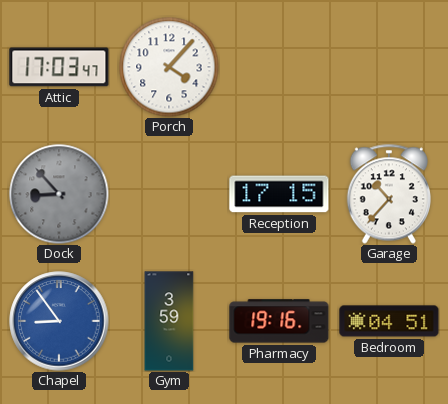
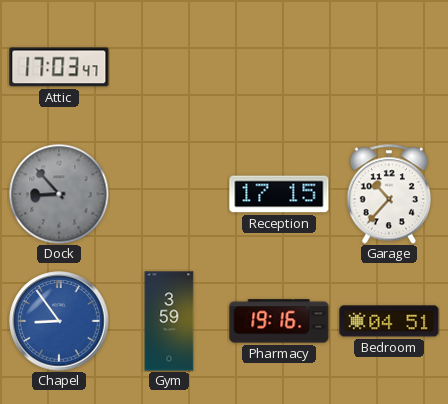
Porch: 4:07 -> none (169, 67)
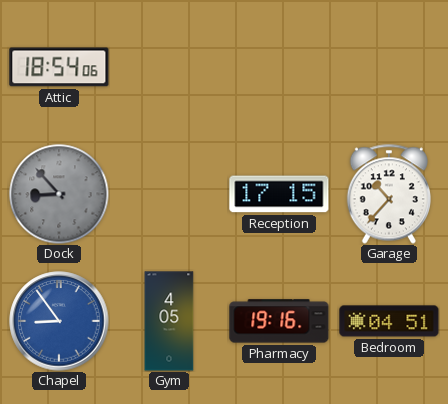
Attic: 17:03 -> 18:54 (59, 67)
Gym: 3:59 -> 4:05 (169, 321)
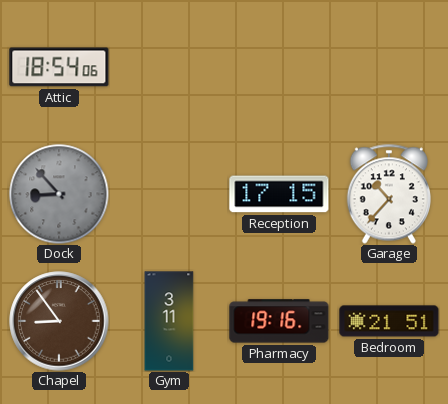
Chapel dial: blue -> brown (59, 321)
Gym: 4:05 -> 3:11 (169, 321)
Bedroom: 04:51 -> 21:51 (389, 321)
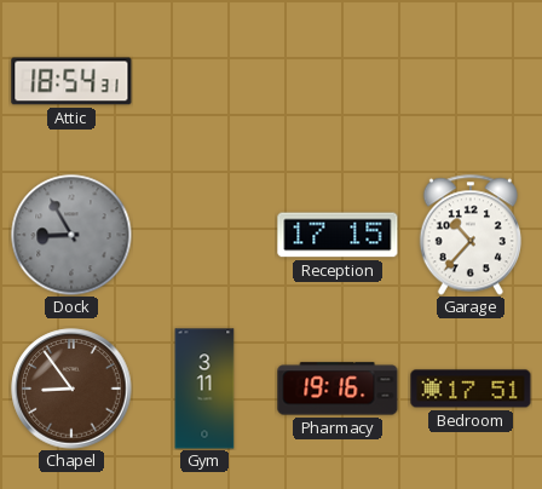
Attic: 18:54:06 -> 18:54:31 (71, 81)
Dock: 8:53 -> 8:55 (71, 235)
Bedroom: 21:51 -> 17:51 (471, 389)
